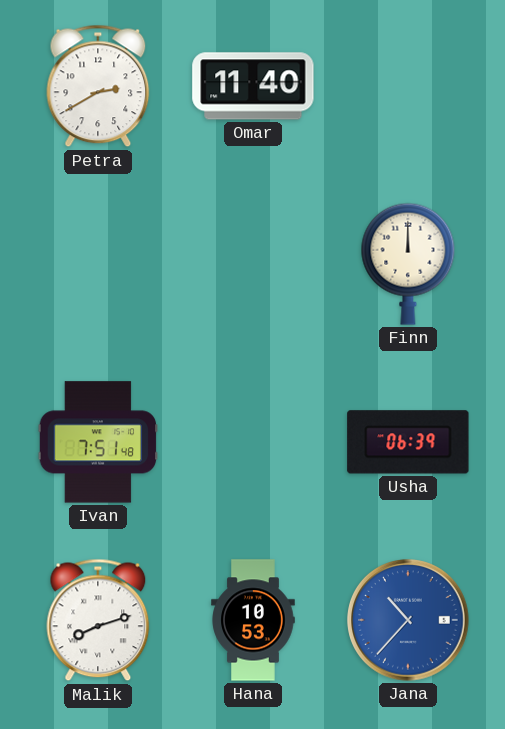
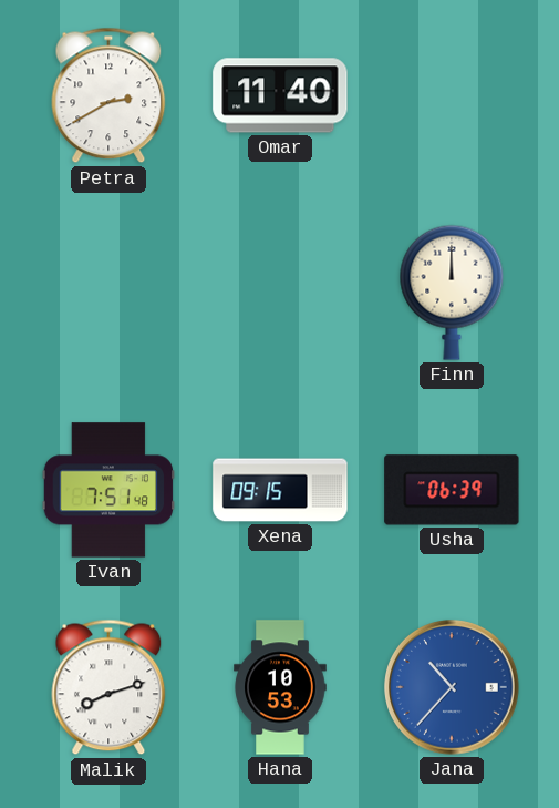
Xena: none -> 09:15 (280, 490)
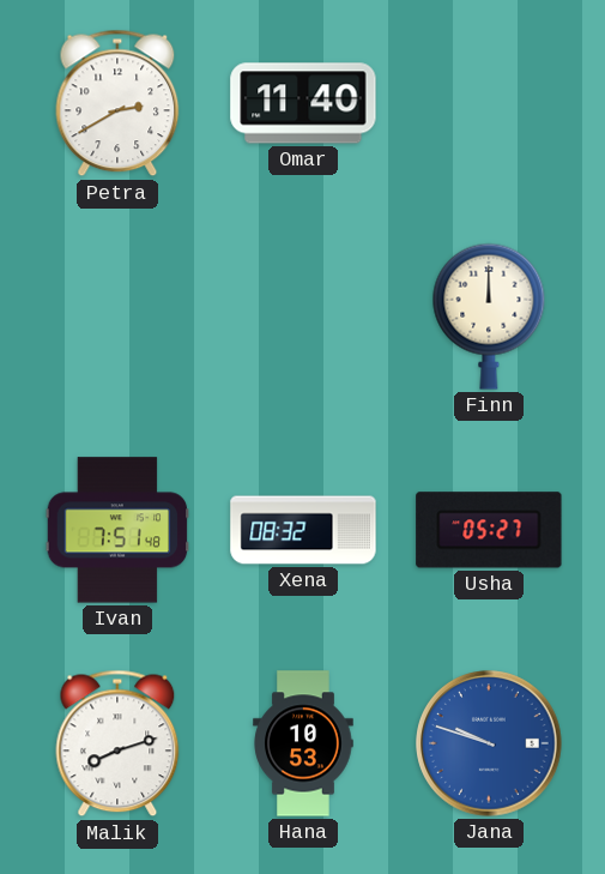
Xena: 09:15 -> 08:32 (303, 530)
Usha: 06:39 -> 05:27 (489, 530)
Jana: 10:37 -> 9:48 (489, 743)
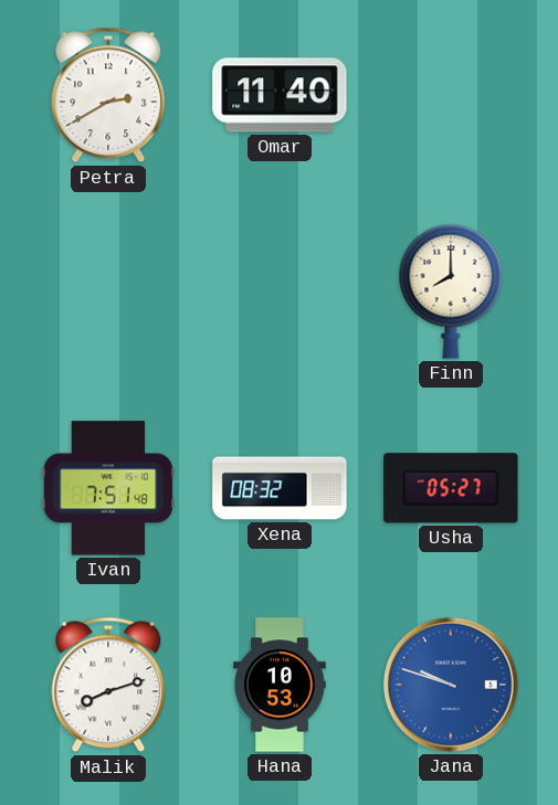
Finn: 12:00 -> 8:00 (451, 292)
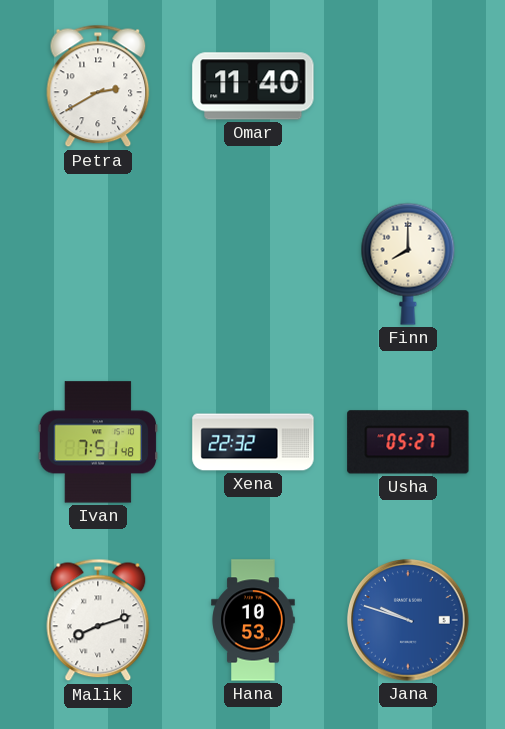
Xena: 08:32 -> 22:32 (253, 442)
